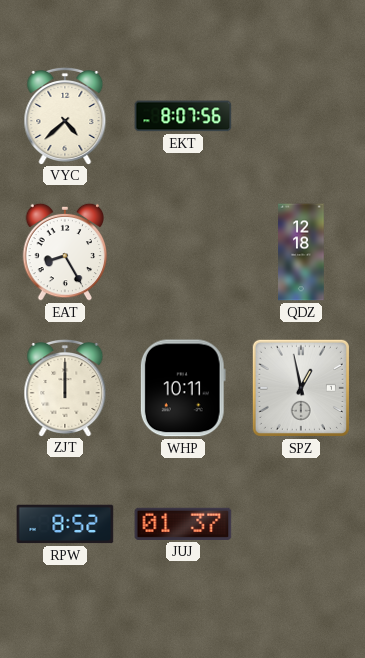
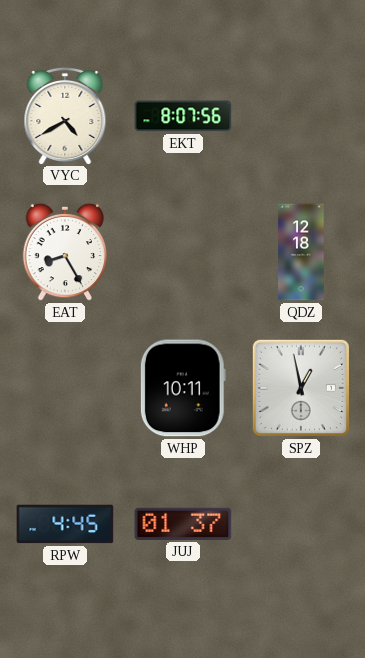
VYC: 4:38 -> 4:40 (65, 115)
ZJT: 12:00 -> none (65, 387)
RPW: 8:52 -> 4:45 (65, 524)
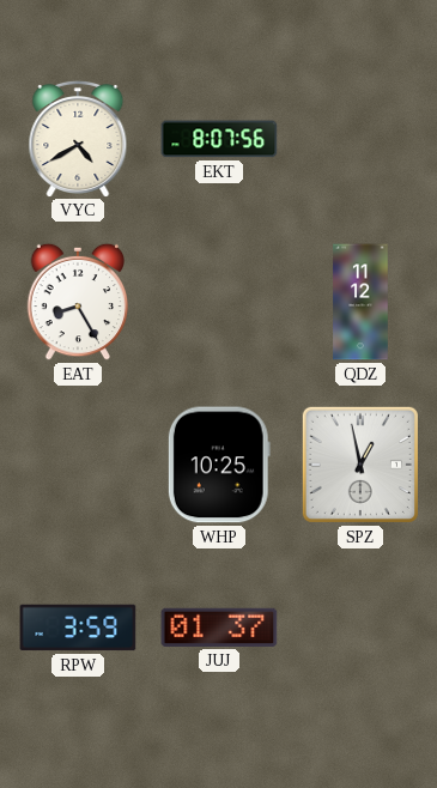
QDZ: 12:18 -> 11:12 (360, 302)
WHP: 10:11 -> 10:25 (219, 465)
RPW: 4:45 -> 3:59 (78, 628)
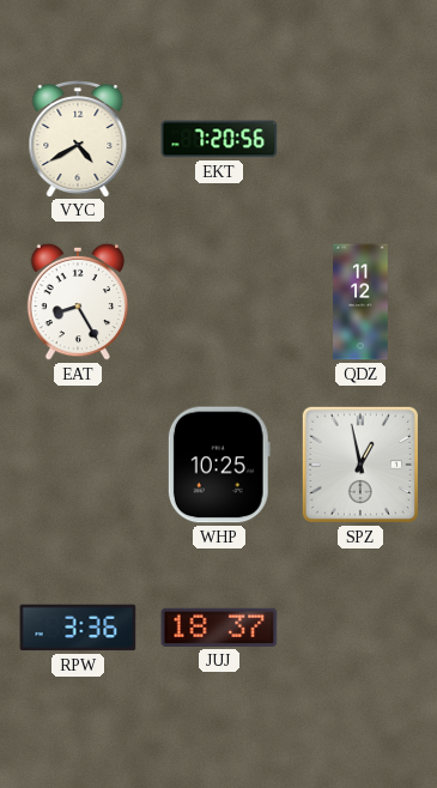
EKT: 8:07 -> 7:20 (219, 139)
RPW: 3:59 -> 3:36 (78, 628)
JUJ: 01:37 -> 18:37 (219, 628)
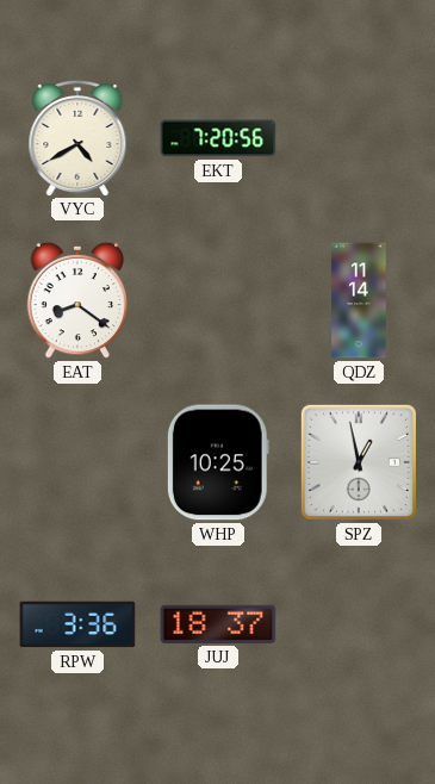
EAT: 8:25 -> 8:21 (77, 300)
QDZ: 11:12 -> 11:14 (359, 300)
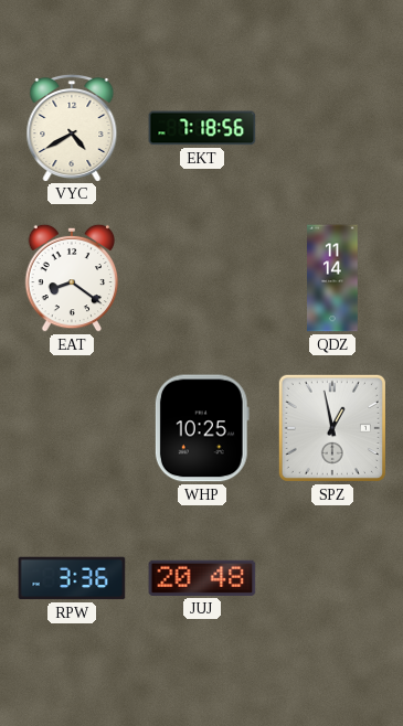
EKT: 7:20 -> 7:18 (202, 128)
JUJ: 18:37 -> 20:48 (202, 578)
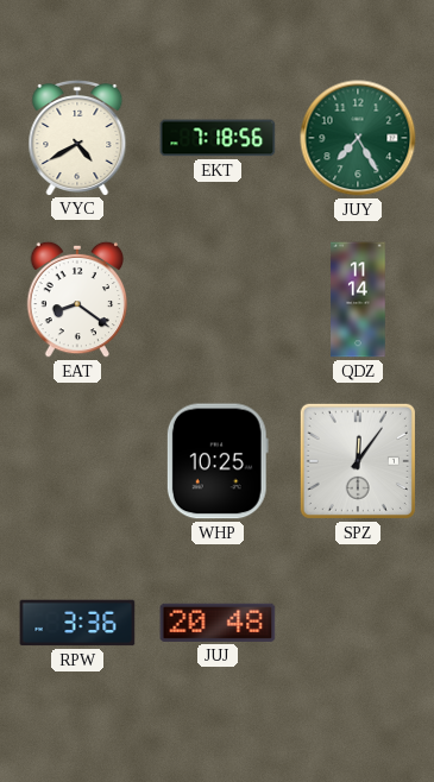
JUY: none -> 7:25 (358, 138)
SPZ: 12:58 -> 12:06 (358, 461)
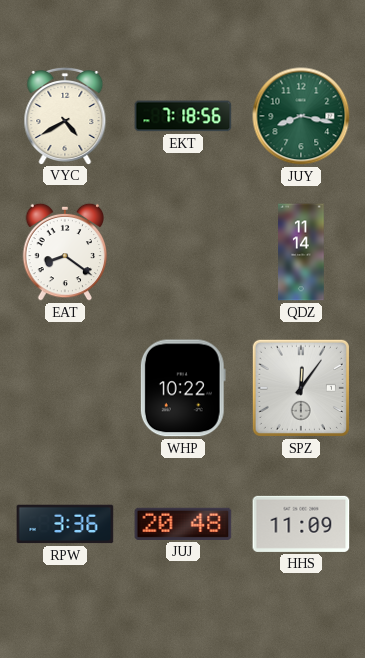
JUY: 7:25 -> 8:17 (301, 116)
WHP: 10:25 -> 10:22 (183, 388)
HHS: none -> 11:09 (301, 524)
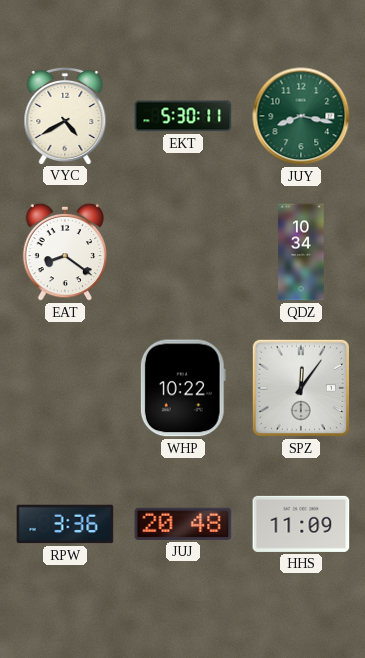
EKT: 7:18 -> 5:30 (183, 116)
QDZ: 11:14 -> 10:34 (301, 252)
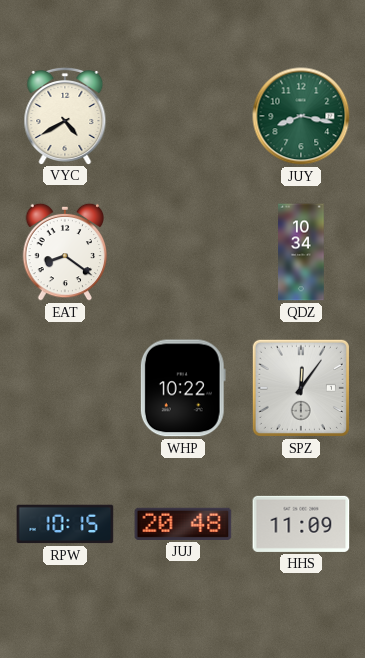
EKT: 5:30 -> none (183, 116)
RPW: 3:36 -> 10:15 (65, 524)
